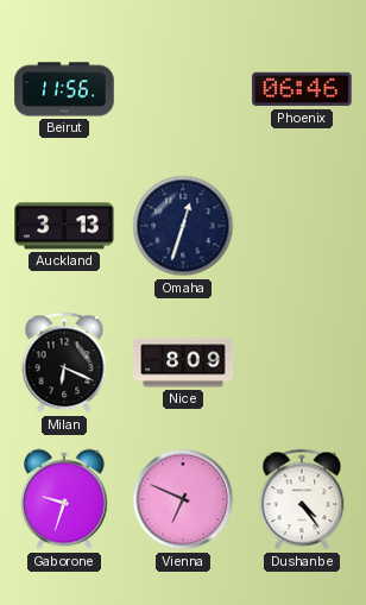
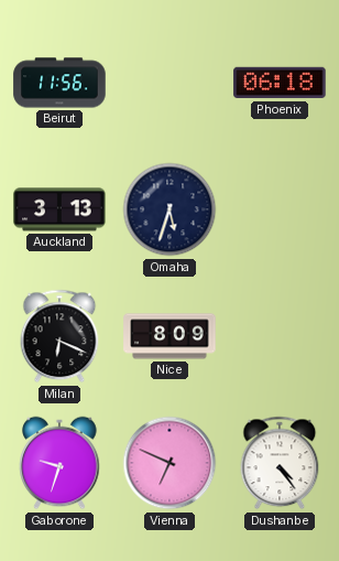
Phoenix: 06:46 -> 06:18 (280, 83)
Omaha: 12:33 -> 5:33 (169, 209)
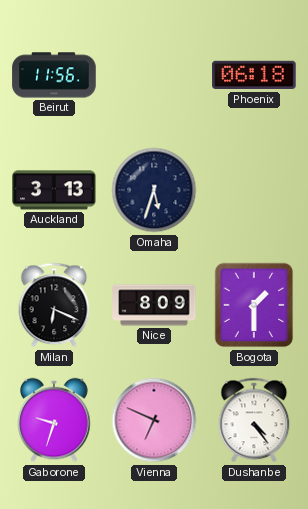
Bogota: none -> 1:30 (254, 305)
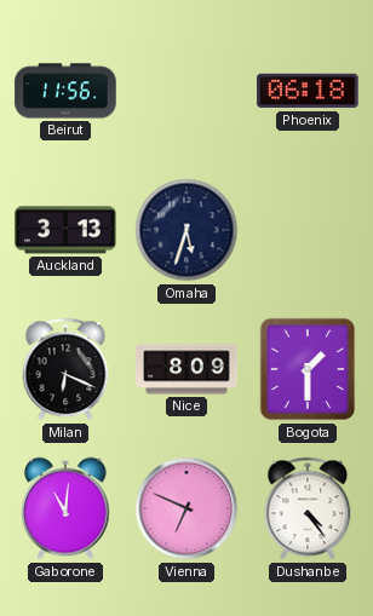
Gaborone: 9:33 -> 11:01 (65, 508)
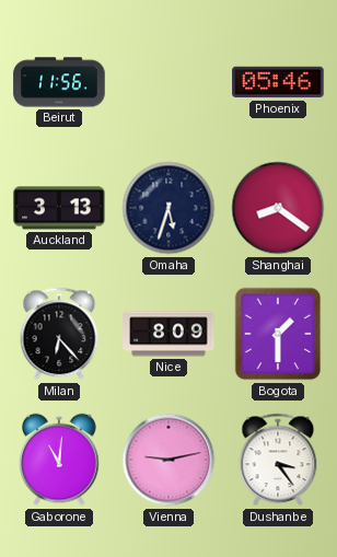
Phoenix: 06:18 -> 05:46 (278, 82)
Shanghai: none -> 8:21 (278, 208)
Milan: 6:19 -> 6:23 (59, 334)
Vienna: 6:49 -> 9:13 (168, 460)
Dushanbe: 4:24 -> 3:24 (278, 460)
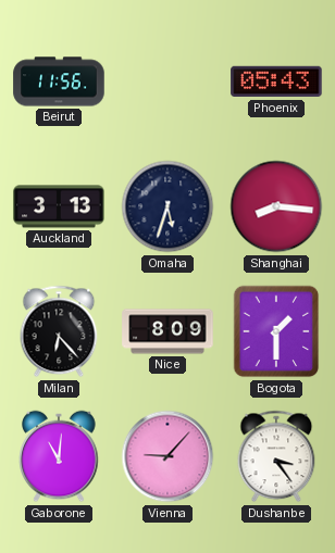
Phoenix: 05:46 -> 05:43 (276, 81)
Shanghai: 8:21 -> 8:16 (276, 206)
Vienna: 9:13 -> 9:07 (167, 456)
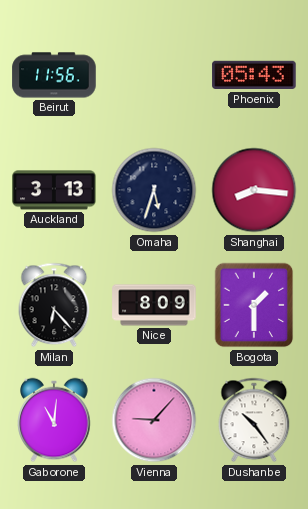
Dushanbe: 3:24 -> 10:24 (254, 420)
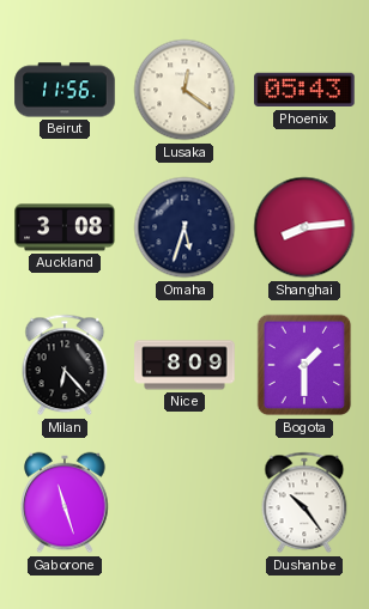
Lusaka: none -> 12:21 (184, 90)
Auckland: 3:13 -> 3:08 (65, 227)
Shanghai: 8:16 -> 8:14 (304, 227)
Gaborone: 11:01 -> 11:27 (65, 503)
Vienna: 9:07 -> none (154, 420)
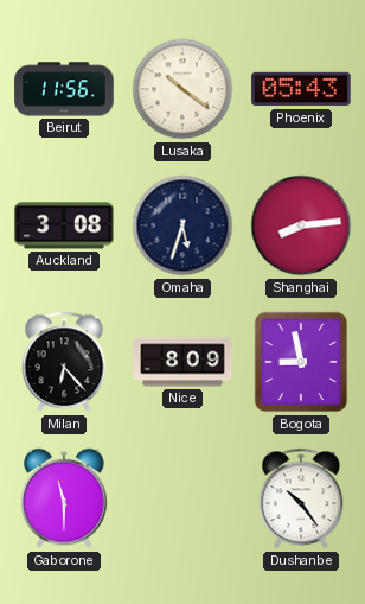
Lusaka: 12:21 -> 10:21 (182, 89)
Bogota: 1:30 -> 8:58 (301, 362)
Gaborone: 11:27 -> 11:30 (64, 498)
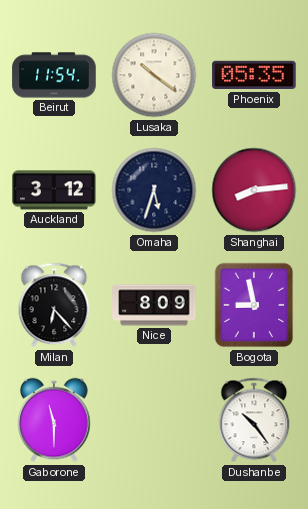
Beirut: 11:56 -> 11:54 (54, 75)
Phoenix: 05:43 -> 05:35 (254, 75)
Auckland: 3:08 -> 3:12 (54, 190)
